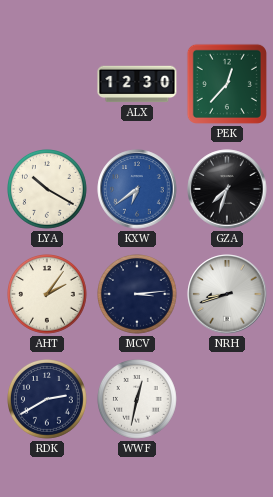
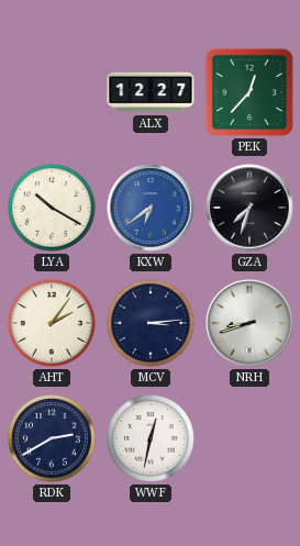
ALX: 12:30 -> 12:27 (151, 92)
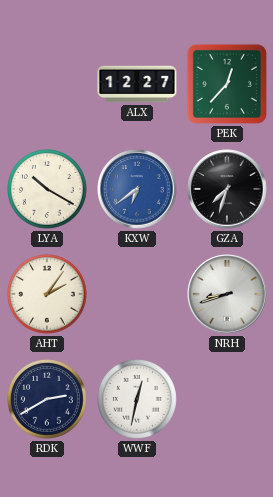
MCV: 3:14 -> none (152, 324)
